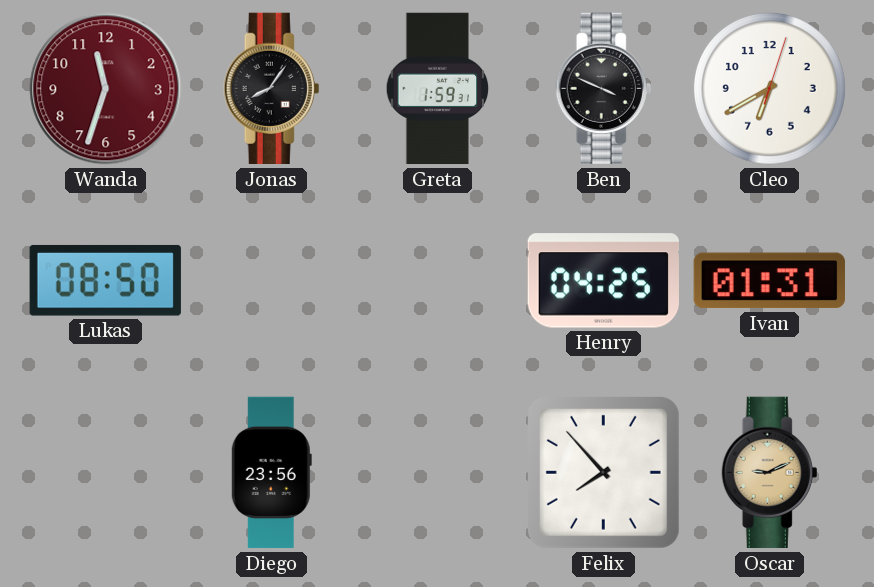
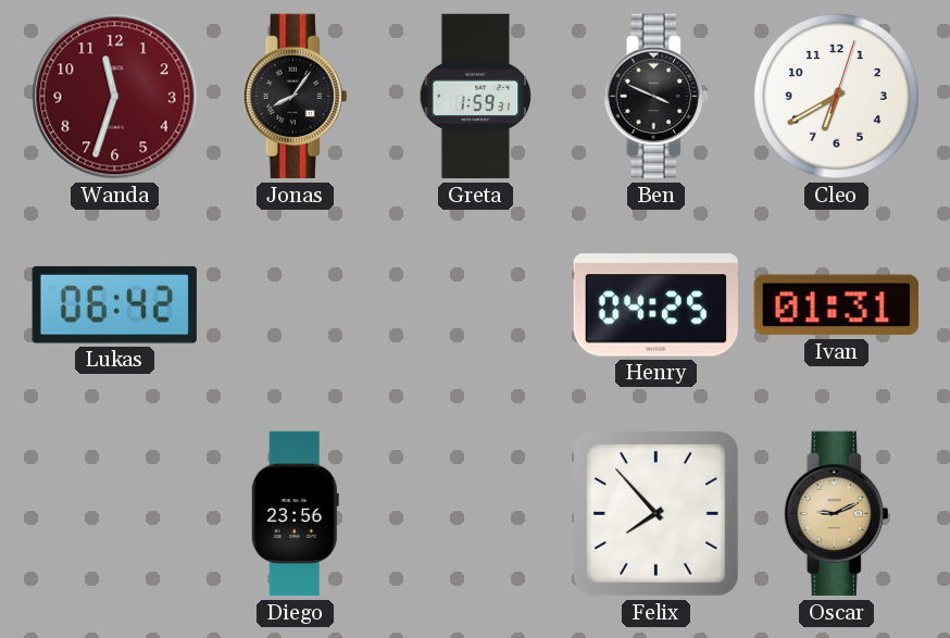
Lukas: 08:50 -> 06:42 (114, 304)
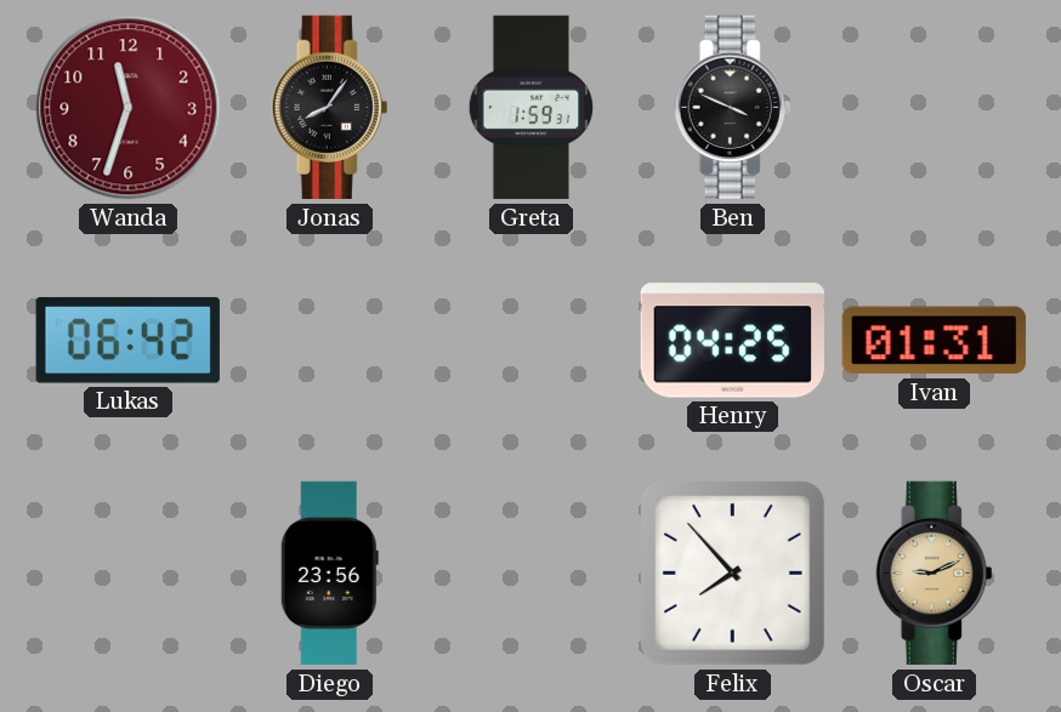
Cleo: 6:40 -> none (836, 96)
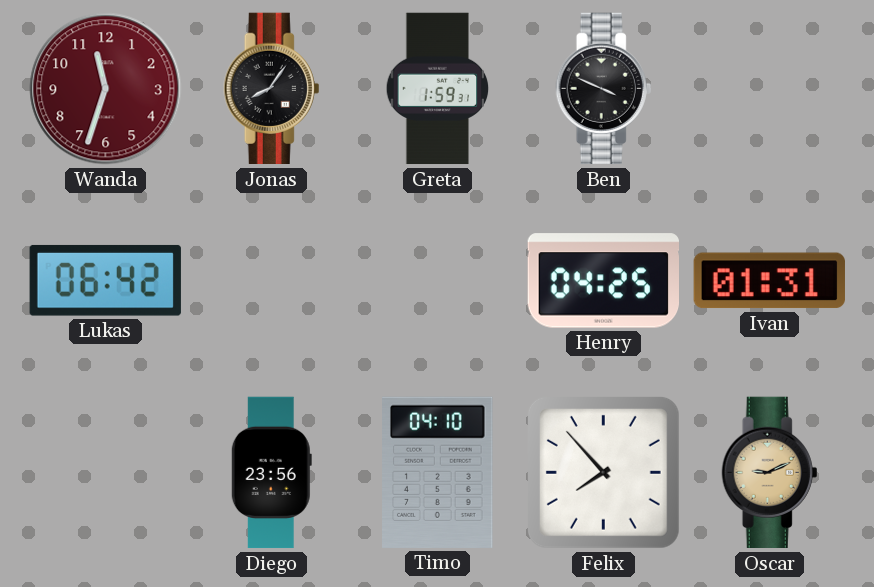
Timo: none -> 04:10 (438, 472)
